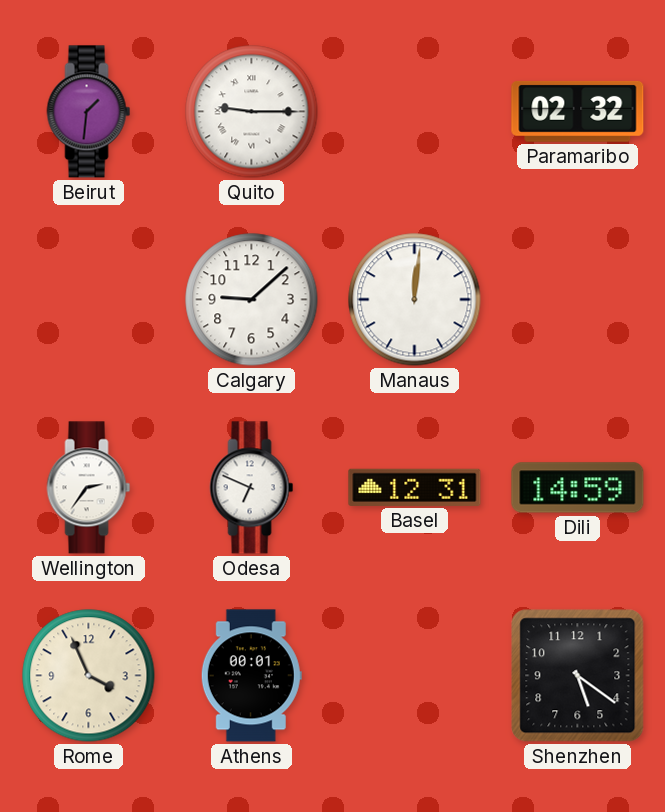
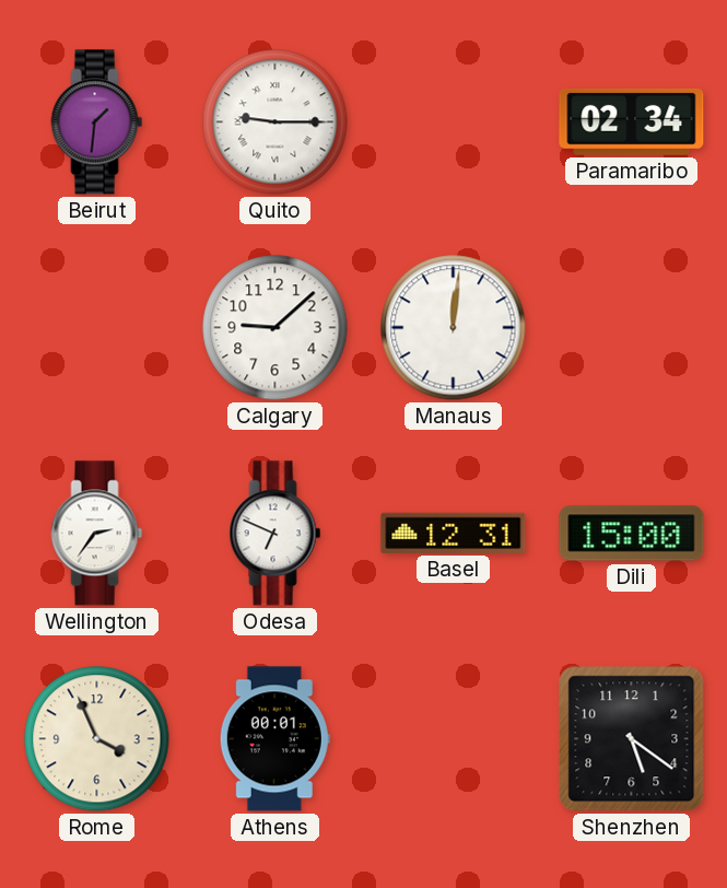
Paramaribo: 02:32 -> 02:34 (632, 121)
Dili: 14:59 -> 15:00 (632, 534)
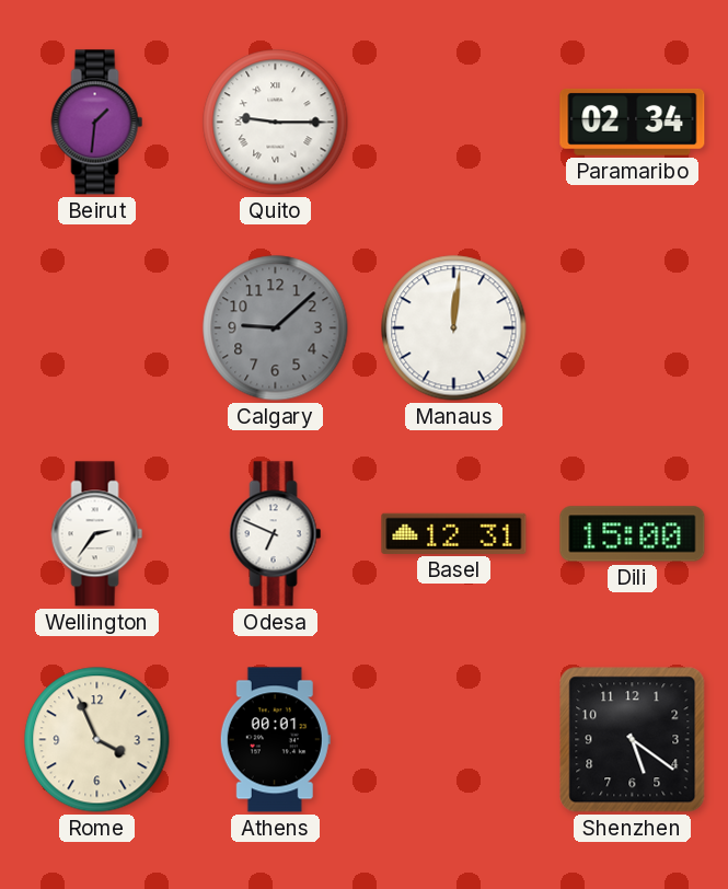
Calgary dial: white -> grey (276, 328)
